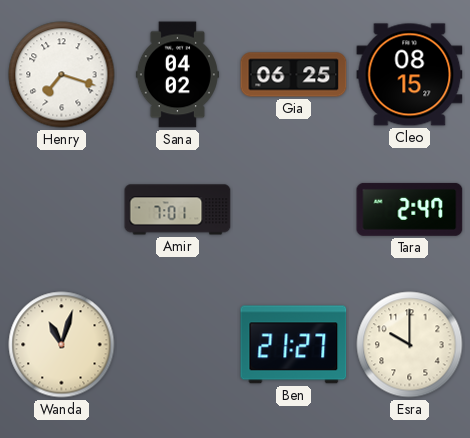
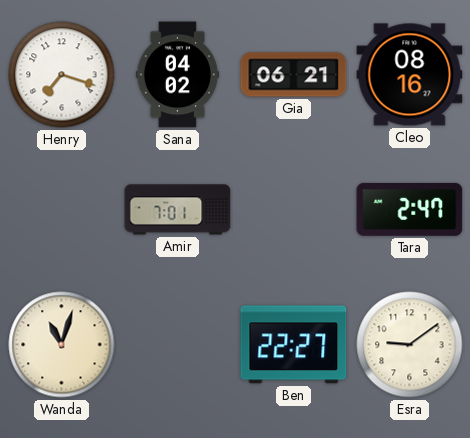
Gia: 06:25 -> 06:21 (294, 75)
Cleo: 08:15 -> 08:16 (410, 75)
Ben: 21:27 -> 22:27 (294, 345)
Esra: 10:00 -> 9:09 (410, 345)
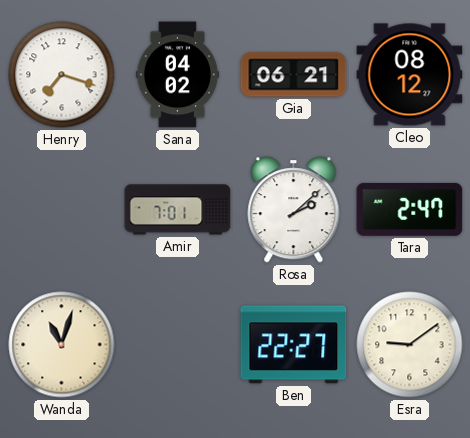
Cleo: 08:16 -> 08:12 (410, 75)
Rosa: none -> 2:08 (294, 210)
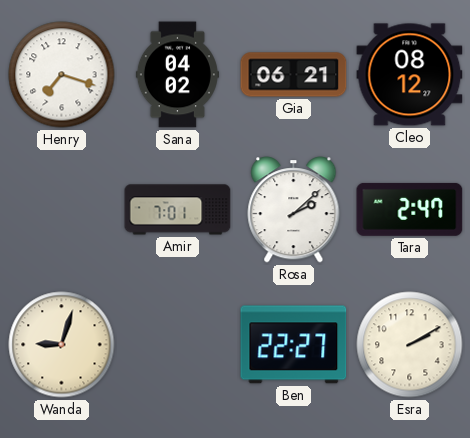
Wanda: 11:03 -> 9:03 (62, 345)
Esra: 9:09 -> 2:10 (410, 345)
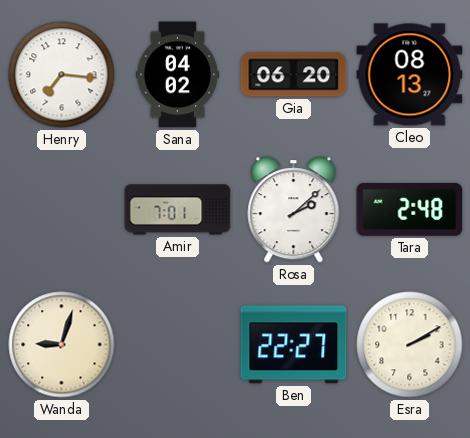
Henry: 7:18 -> 7:16 (62, 75)
Gia: 06:21 -> 06:20 (294, 75)
Cleo: 08:12 -> 08:13 (410, 75)
Tara: 2:47 -> 2:48 (410, 209)
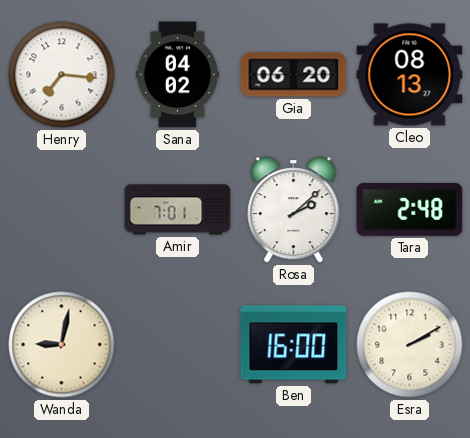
Wanda: 9:03 -> 9:02 (62, 345)
Ben: 22:27 -> 16:00 (294, 345)
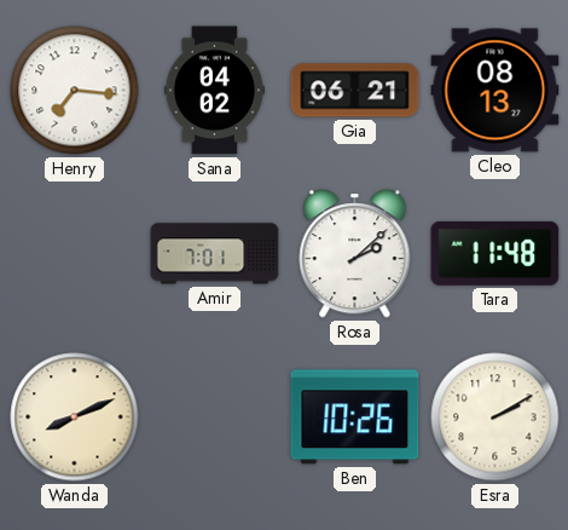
Gia: 06:20 -> 06:21 (355, 91)
Tara: 2:48 -> 11:48 (495, 253)
Wanda: 9:02 -> 8:11 (75, 417)
Ben: 16:00 -> 10:26 (355, 417)
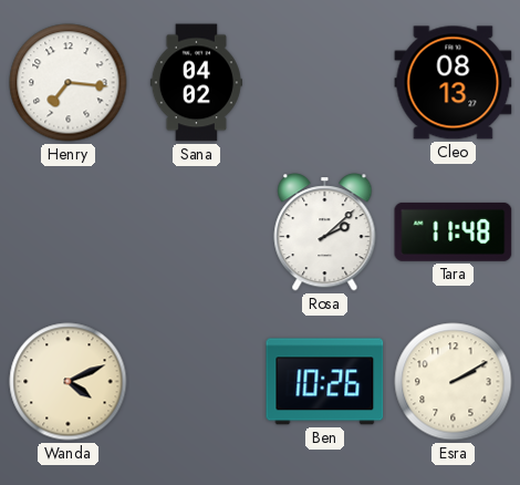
Gia: 06:21 -> none (355, 91)
Amir: 7:01 -> none (215, 254)
Wanda: 8:11 -> 4:11 (69, 382)
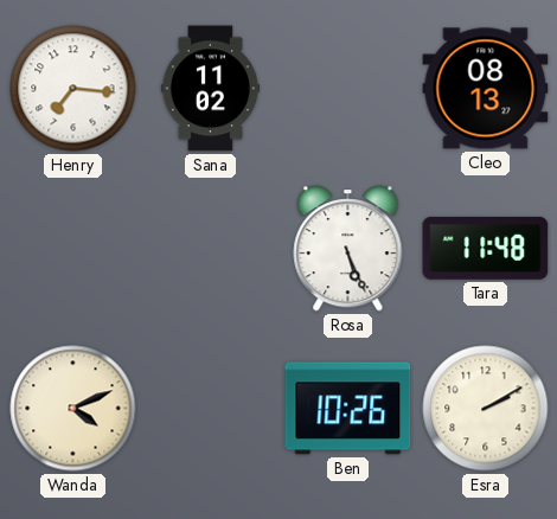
Sana: 04:02 -> 11:02 (210, 89)
Rosa: 2:08 -> 5:26 (348, 249)
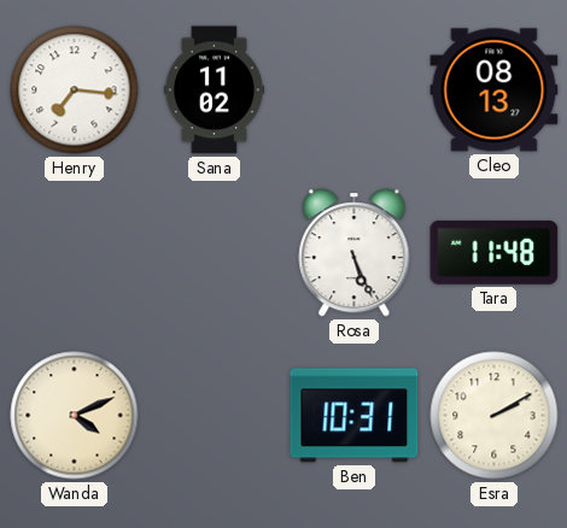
Ben: 10:26 -> 10:31 (355, 416)
